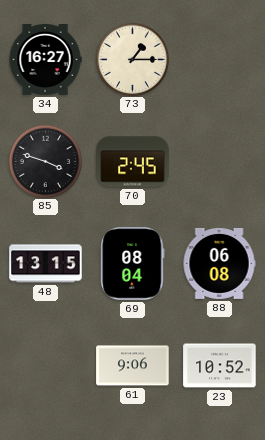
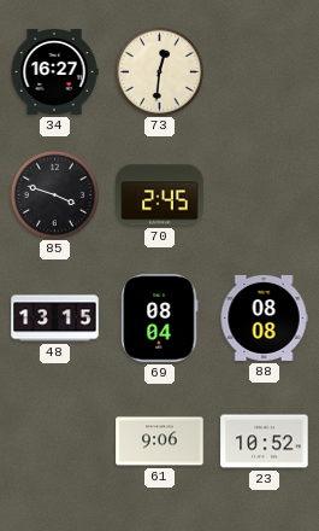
73: 1:15 -> 12:31 (159, 71)
88: 06:08 -> 08:08 (264, 317)
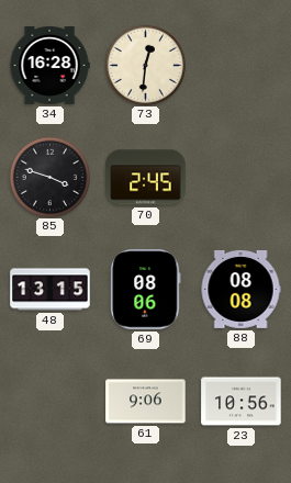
34: 16:27 -> 16:28 (49, 65)
69: 08:04 -> 08:06 (146, 290)
23: 10:52 -> 10:56 (242, 402)
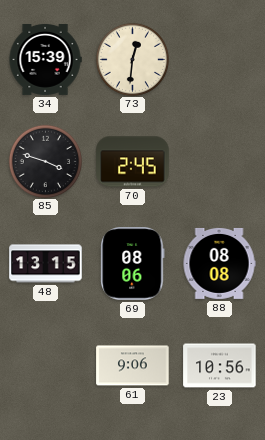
34: 16:28 -> 15:39 (45, 59)
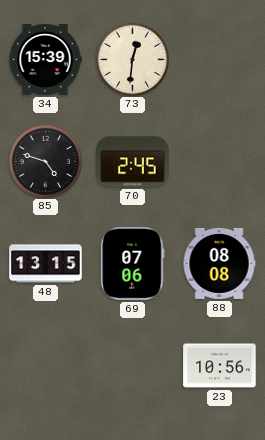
85: 3:48 -> 4:48 (45, 161)
69: 08:06 -> 07:06 (133, 264)
61: 9:06 -> none (133, 366)
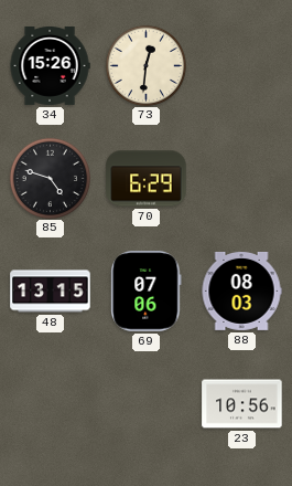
34: 15:39 -> 15:26 (50, 65)
70: 2:45 -> 6:29 (147, 179)
88: 08:08 -> 08:03 (241, 290)
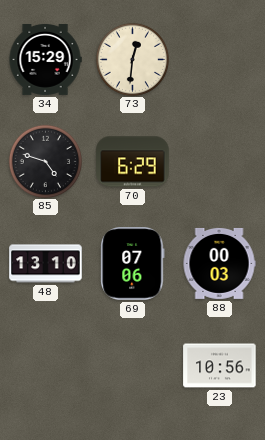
34: 15:26 -> 15:29 (45, 59)
48: 13:15 -> 13:10 (46, 264)
88: 08:03 -> 00:03 (219, 263)
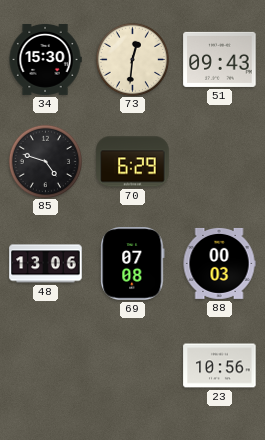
34: 15:29 -> 15:30 (45, 59)
51: none -> 09:43 (220, 59)
48: 13:10 -> 13:06 (46, 264)
69: 07:06 -> 07:08 (133, 264)
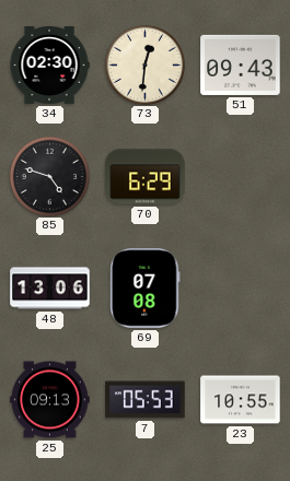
34: 15:30 -> 02:30 (49, 64)
88: 00:03 -> none (219, 263)
25: none -> 09:13 (50, 400)
7: none -> 05:53 (146, 400)
23: 10:56 -> 10:55 (241, 400)
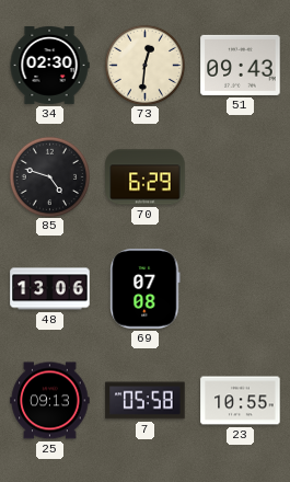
7: 05:53 -> 05:58 (146, 401)
